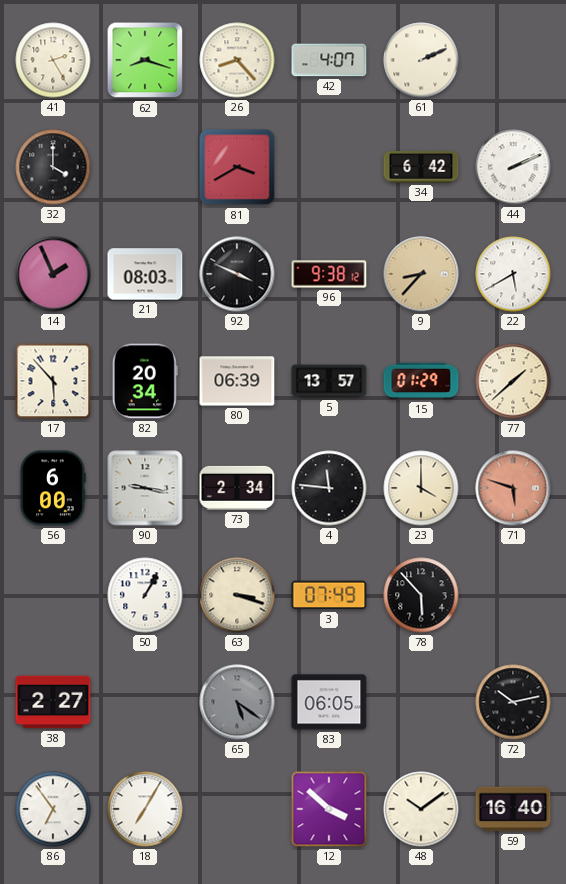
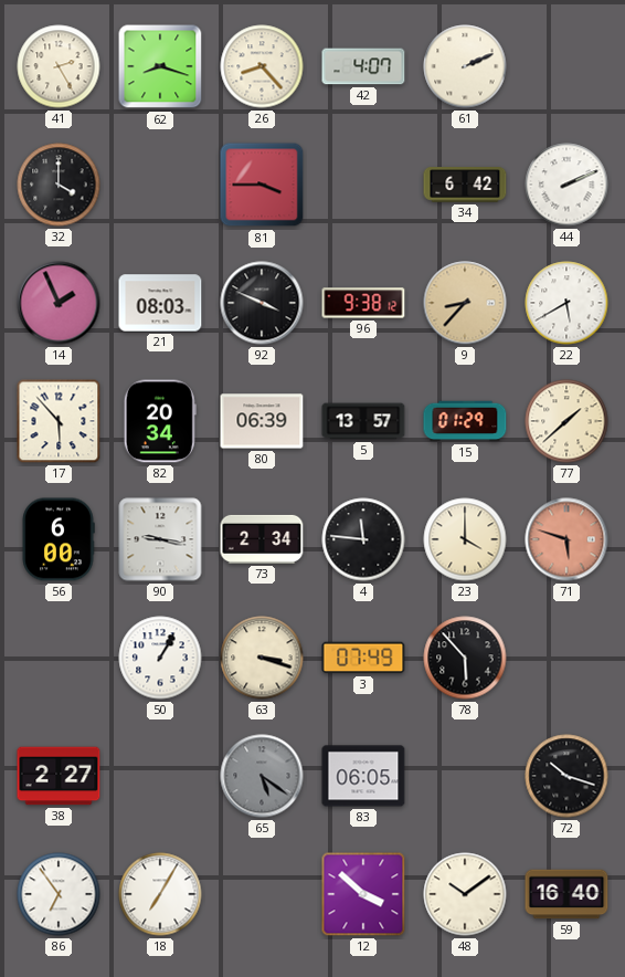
81: 3:40 -> 3:45 (262, 185)
72: 10:13 -> 10:18 (566, 776)
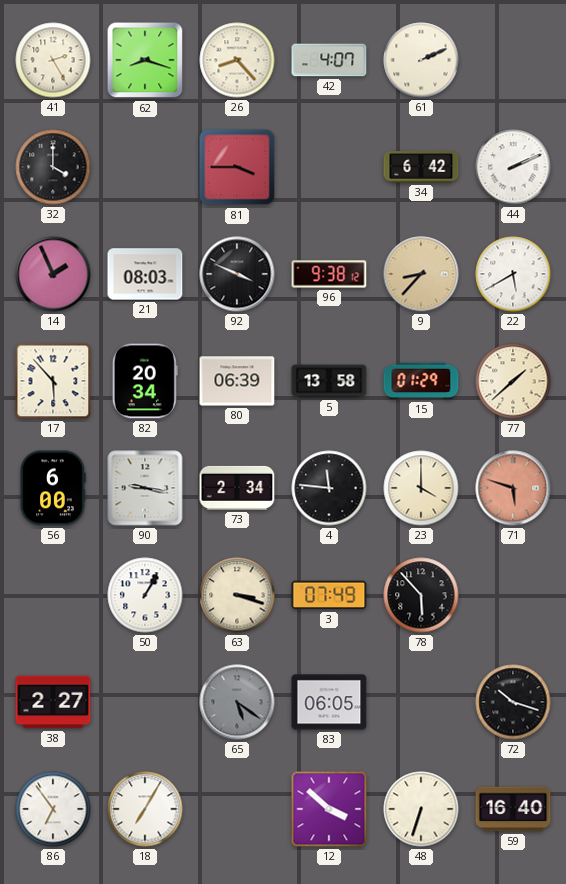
5: 13:57 -> 13:58 (329, 381)
48: 10:09 -> 6:33 (421, 809)
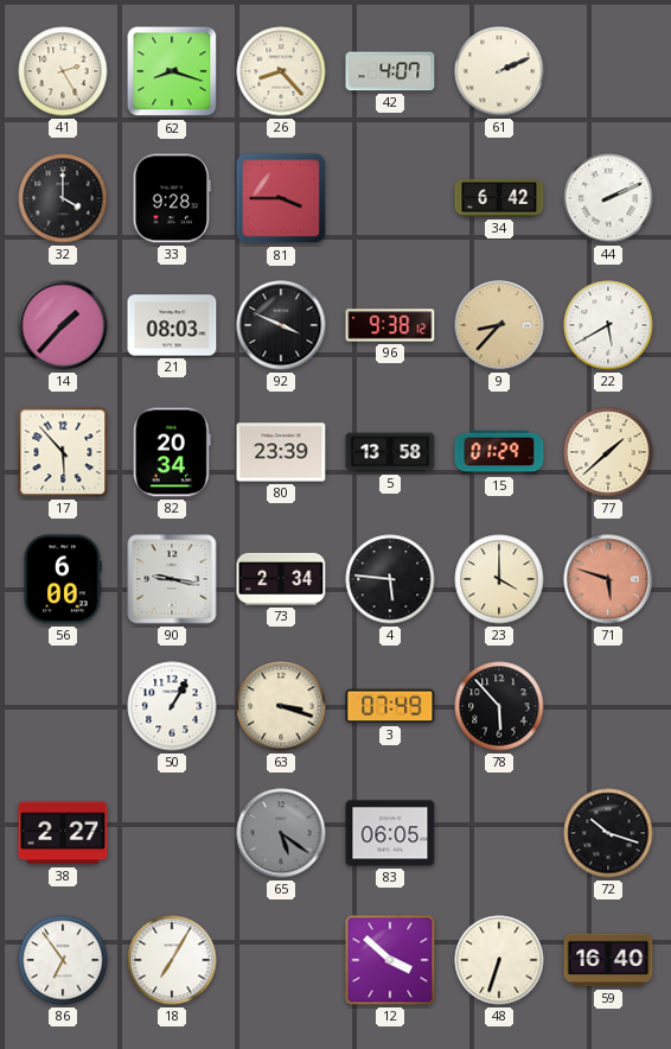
33: none -> 9:28 (171, 198)
14: 1:56 -> 1:37 (63, 325)
80: 06:39 -> 23:39 (281, 452)
4: 11:46 -> 5:46 (390, 579)
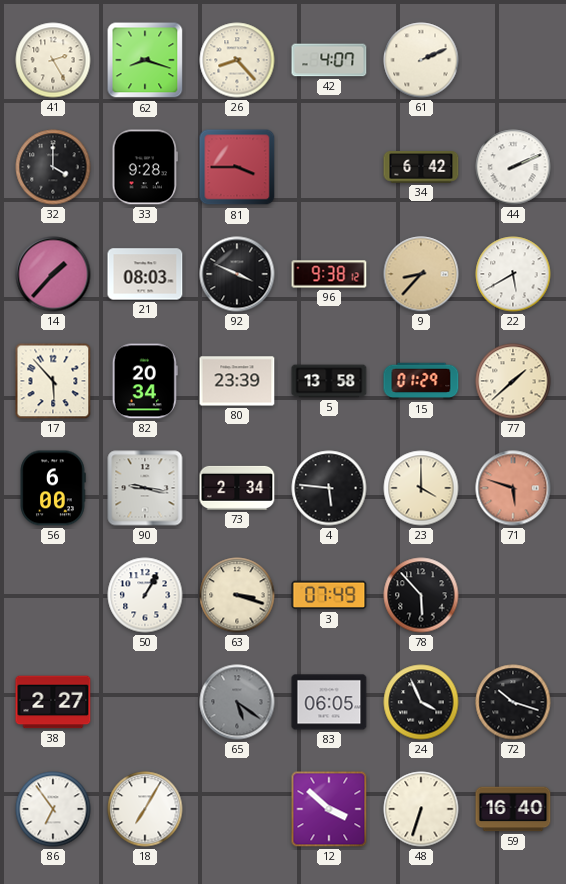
24: none -> 3:56 (421, 702)
